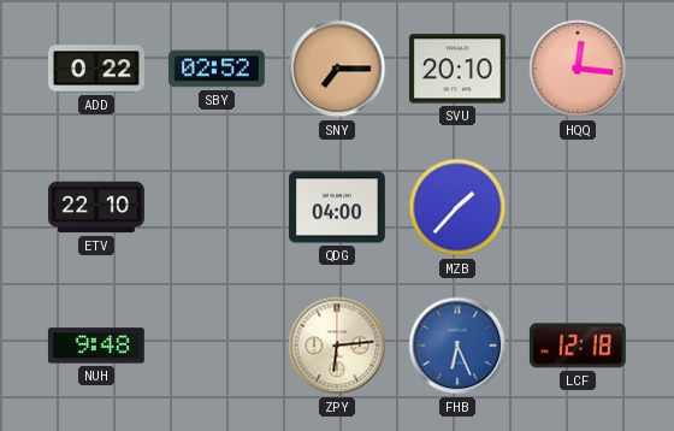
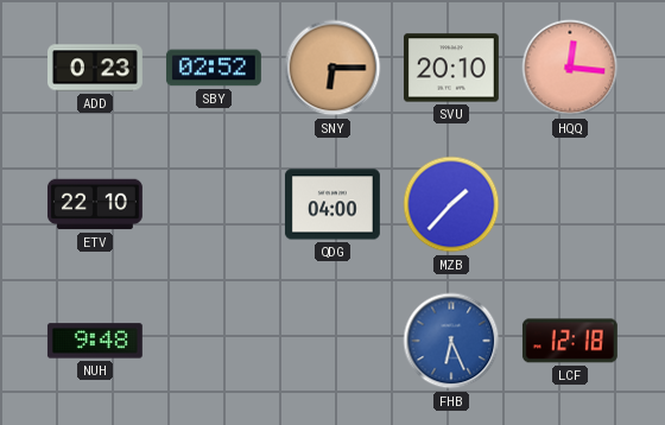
ADD: 0:22 -> 0:23 (96, 68)
SNY: 7:15 -> 6:15 (332, 68)
ZPY: 6:14 -> none (337, 346)
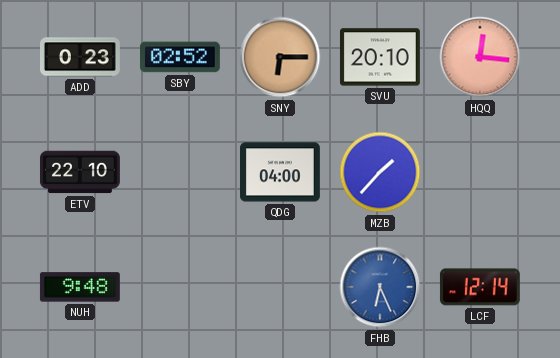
LCF: 12:18 -> 12:14 (480, 287)
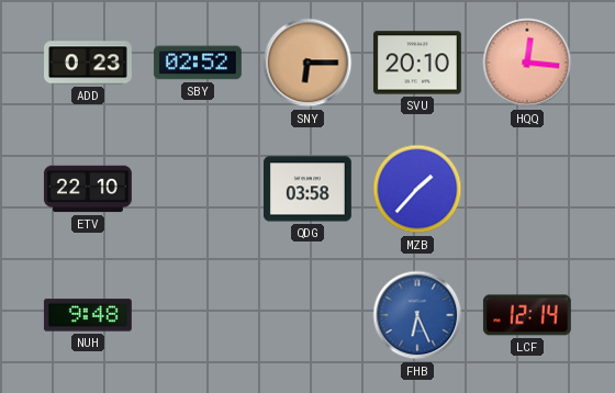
QDG: 04:00 -> 03:58 (307, 189)
